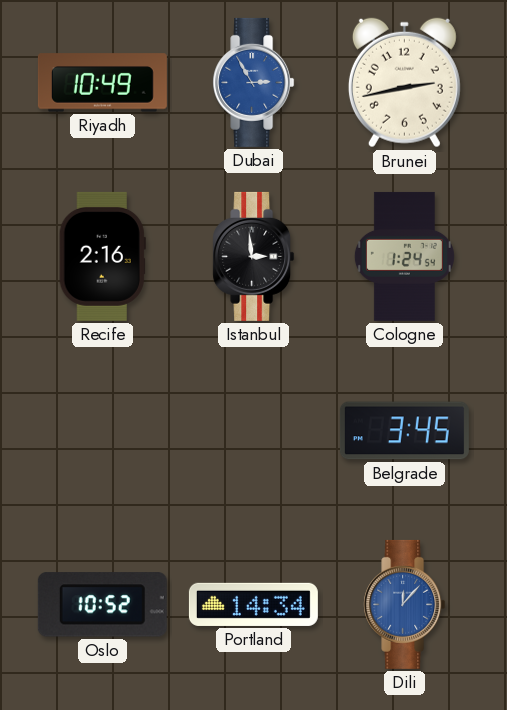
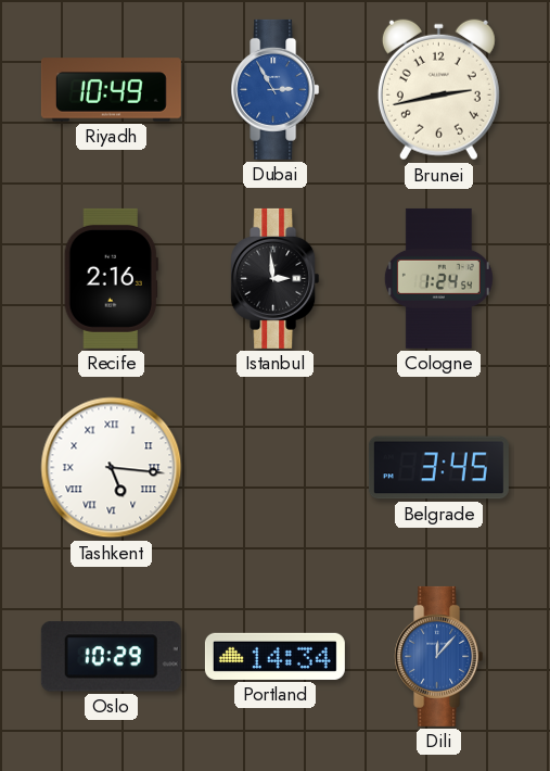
Tashkent: none -> 5:16 (112, 468)
Oslo: 10:52 -> 10:29 (111, 657)
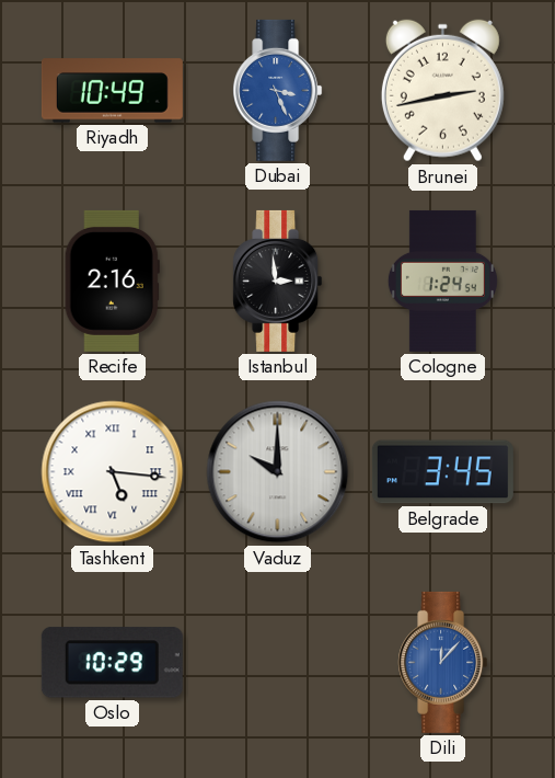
Dubai: 2:55 -> 3:26 (278, 90)
Vaduz: none -> 10:00 (278, 472)
Portland: 14:34 -> none (274, 656)
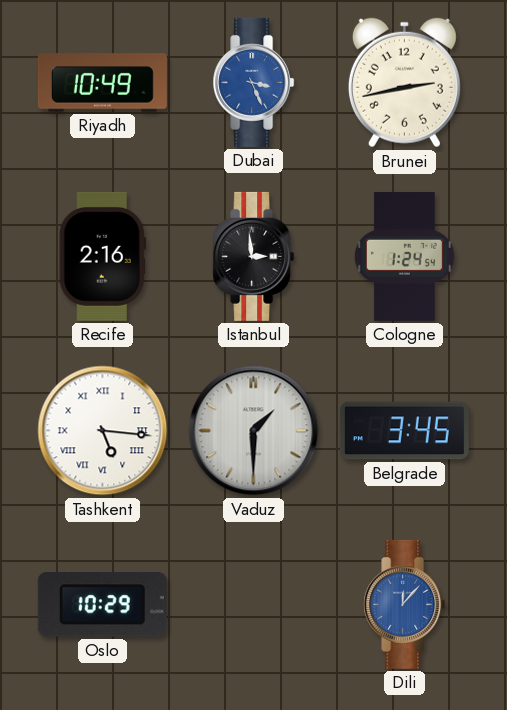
Vaduz: 10:00 -> 1:30 (254, 431)
